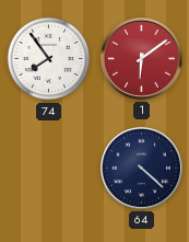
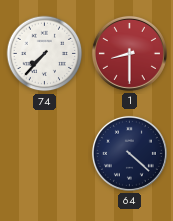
74: 7:54 -> 7:37 (45, 54)
1: 6:09 -> 8:30 (129, 53)
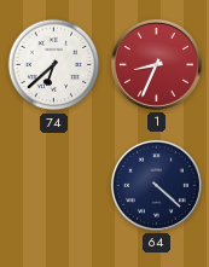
74: 7:37 -> 6:38 (54, 65)
1: 8:30 -> 8:34 (156, 64)
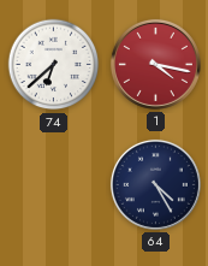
1: 8:34 -> 4:17 (155, 64)
64: 4:22 -> 4:25 (155, 184)
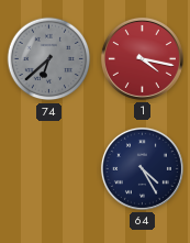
74 dial: white -> grey (49, 59)
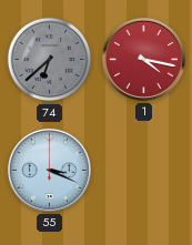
55: none -> 3:19 (49, 170)
64: 4:25 -> none (142, 168)
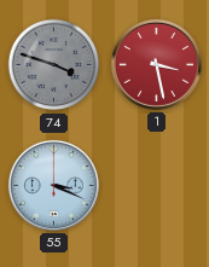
74: 6:38 -> 3:48 (54, 65)
1: 4:17 -> 3:28 (156, 64)
